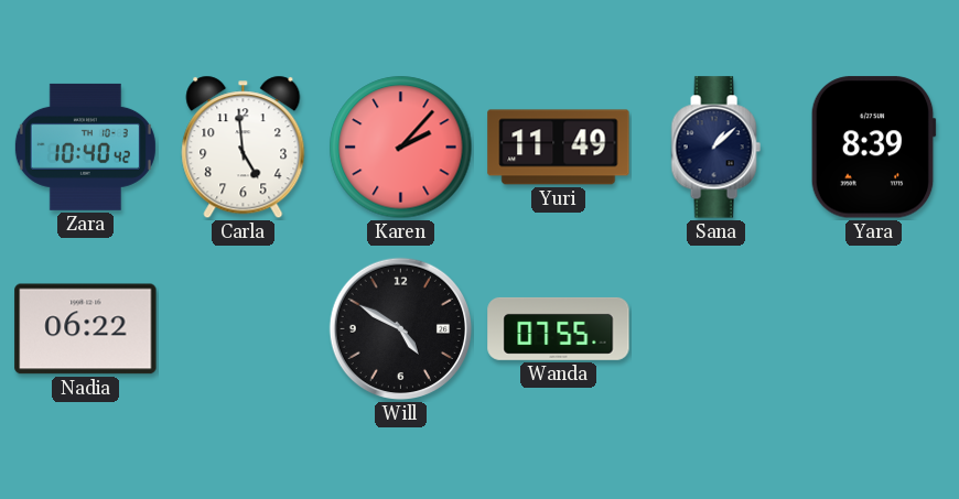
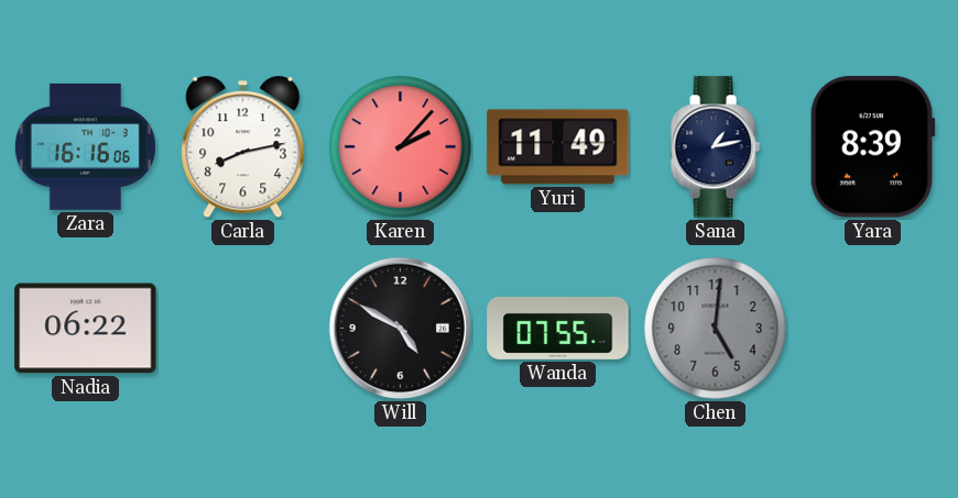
Zara: 10:40 -> 16:16 (85, 146)
Carla: 4:59 -> 8:13 (243, 147)
Sana: 1:08 -> 1:13 (715, 147)
Chen: none -> 5:01 (716, 329)
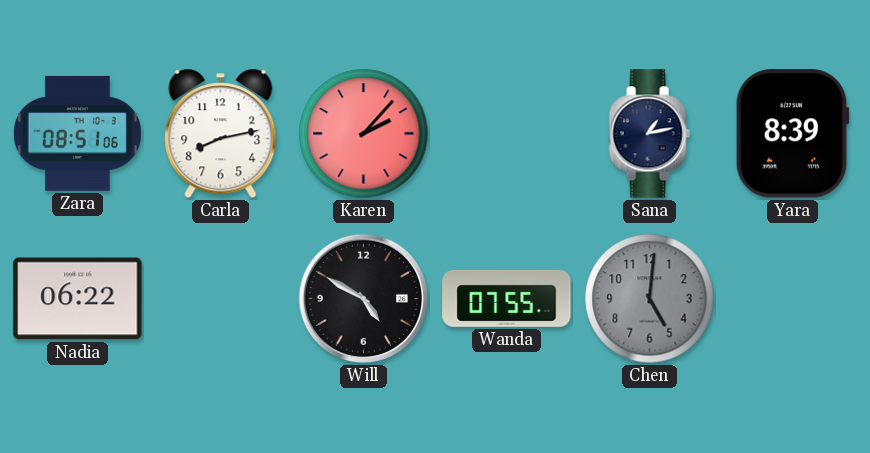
Zara: 16:16 -> 08:51 (77, 133)
Yuri: 11:49 -> none (558, 147)
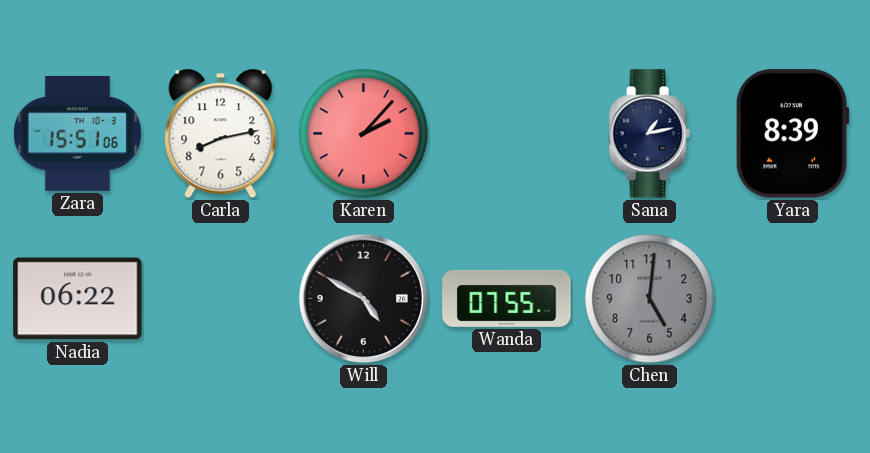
Zara: 08:51 -> 15:51 (77, 133)
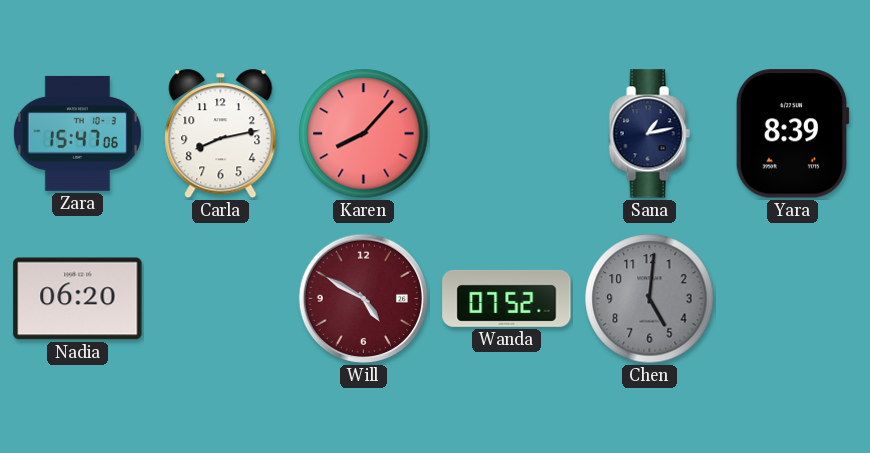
Zara: 15:51 -> 15:47 (77, 133)
Karen: 2:07 -> 8:07 (364, 134)
Nadia: 06:22 -> 06:20 (78, 299)
Will dial: black -> burgundy (364, 299)
Wanda: 07:55 -> 07:52 (507, 298)
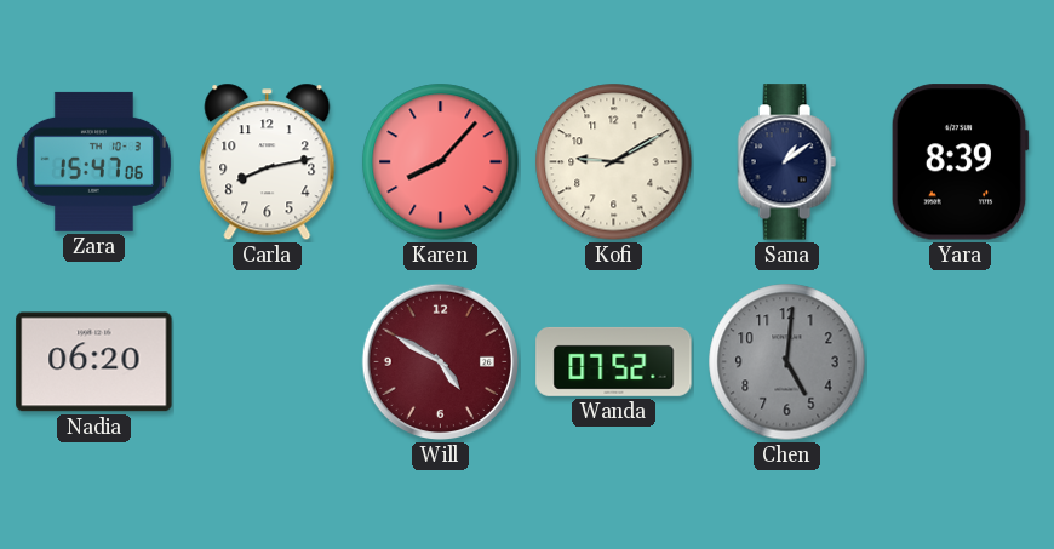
Kofi: none -> 9:10 (614, 162)
Sana: 1:13 -> 1:09 (786, 162)
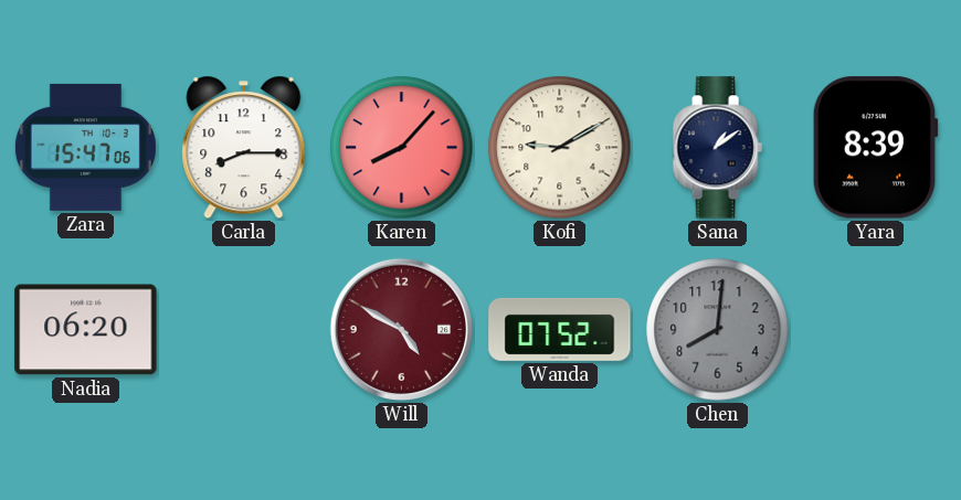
Carla: 8:13 -> 8:15 (244, 148)
Chen: 5:01 -> 8:01 (718, 330)
